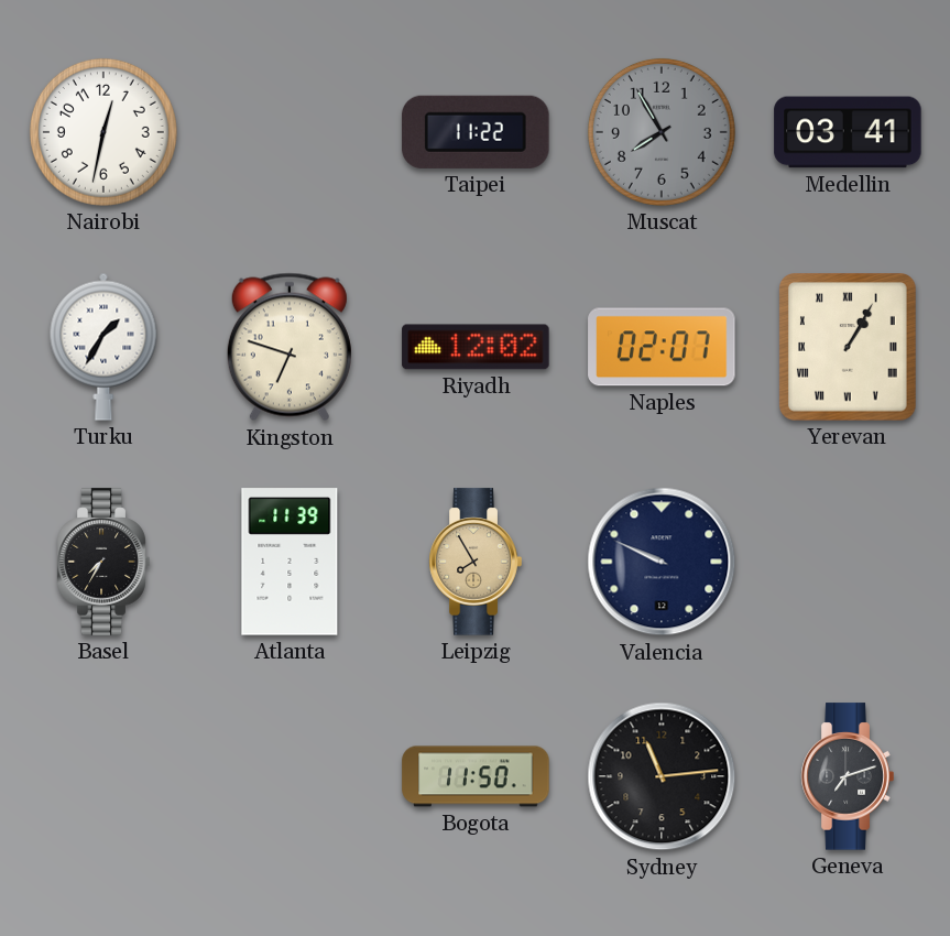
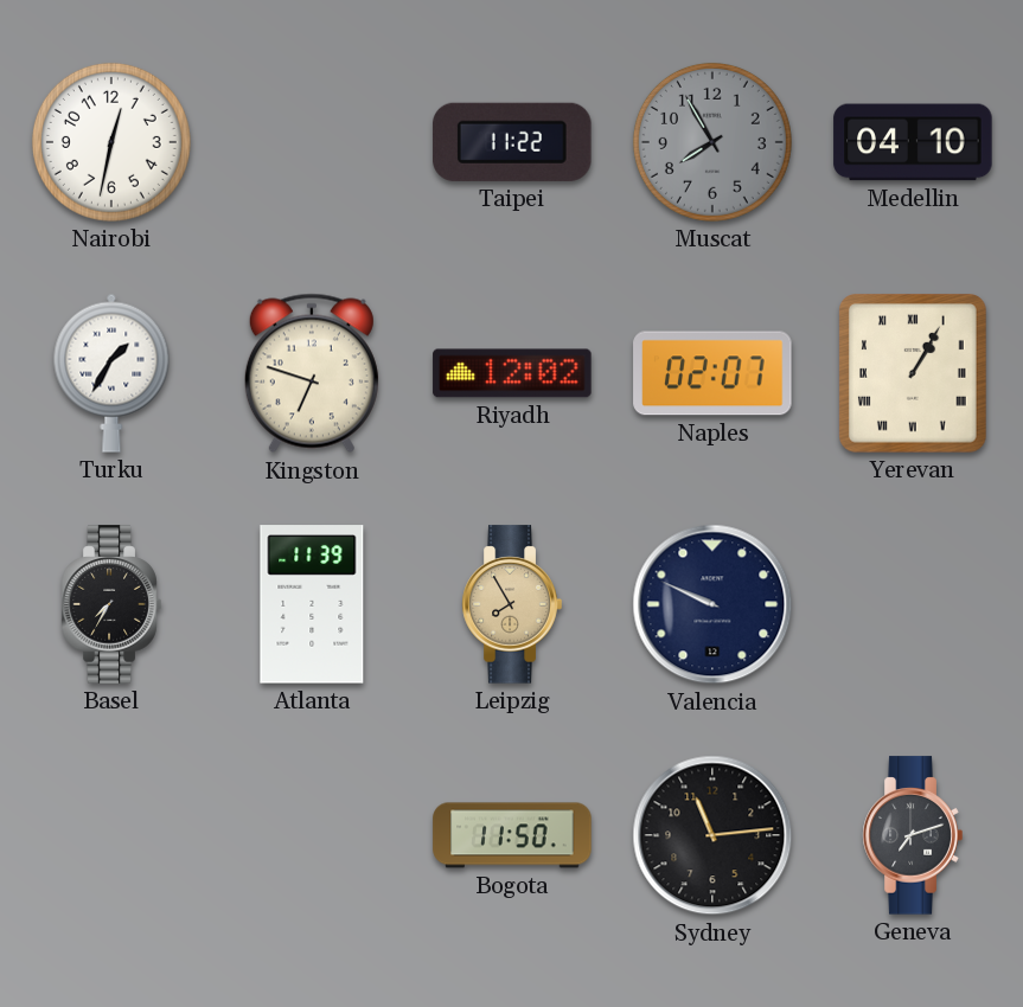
Medellin: 03:41 -> 04:10 (913, 142)
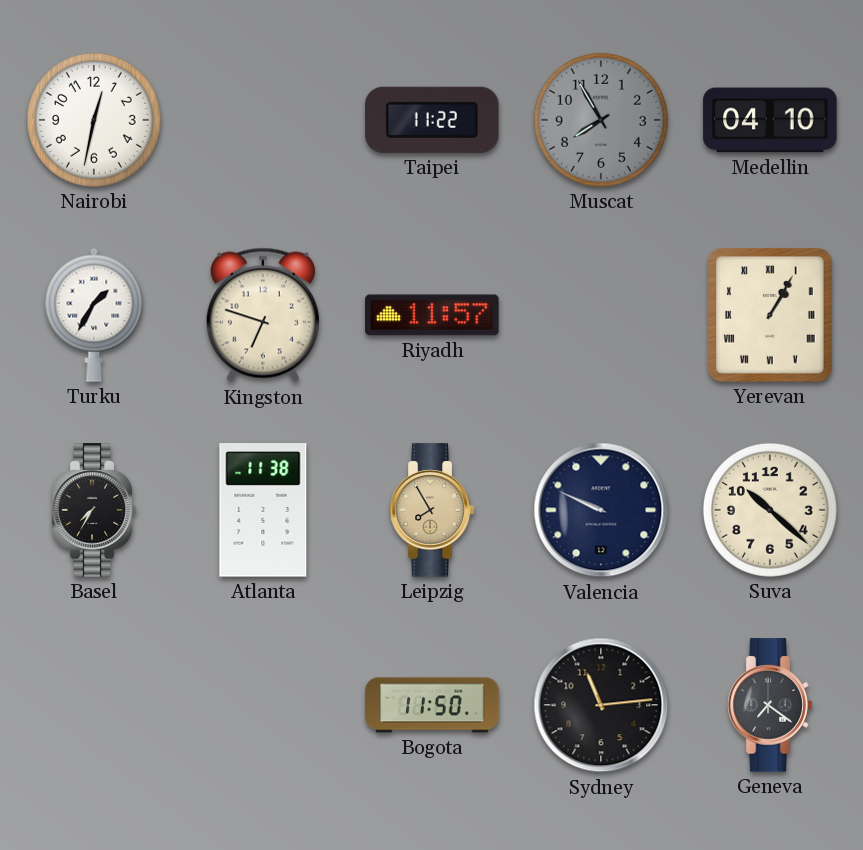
Riyadh: 12:02 -> 11:57 (432, 315)
Naples: 02:07 -> none (712, 373)
Atlanta: 11:39 -> 11:38 (263, 510)
Suva: none -> 10:22 (770, 510)
Geneva: 7:12 -> 7:21 (770, 705)
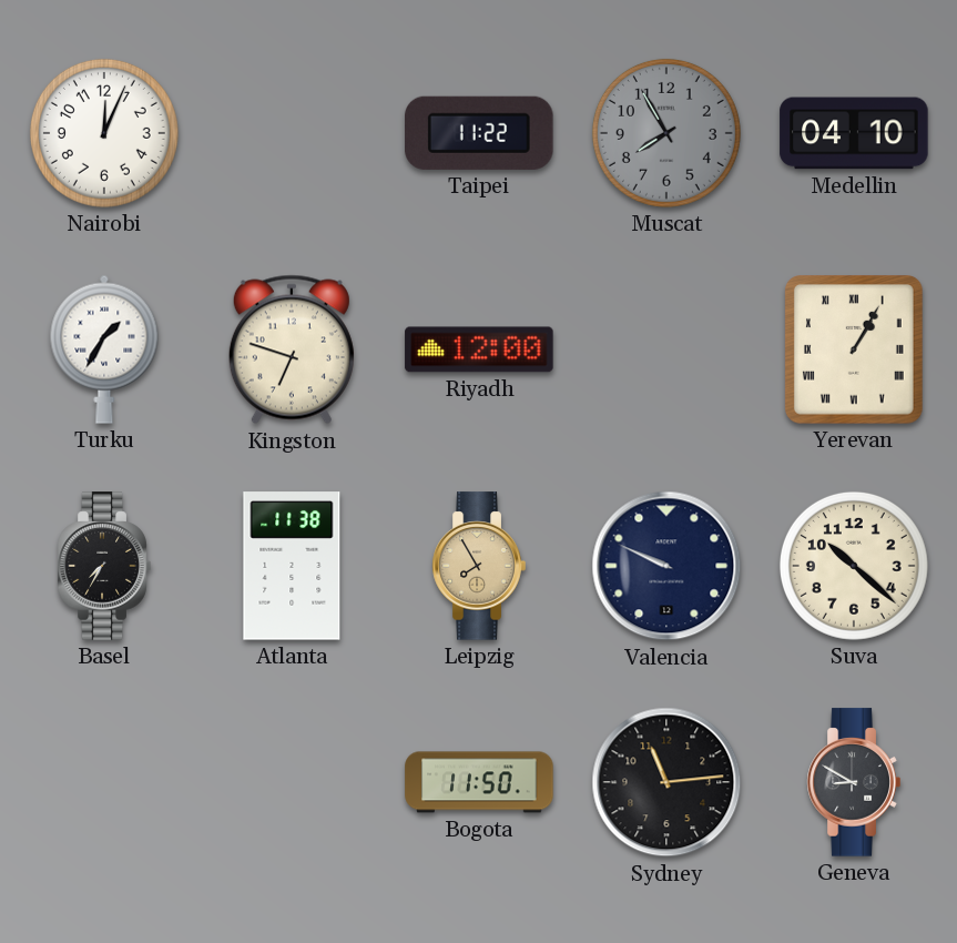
Nairobi: 12:32 -> 12:04 (104, 133)
Riyadh: 11:57 -> 12:00 (479, 349)
Geneva: 7:21 -> 8:50 (854, 782)
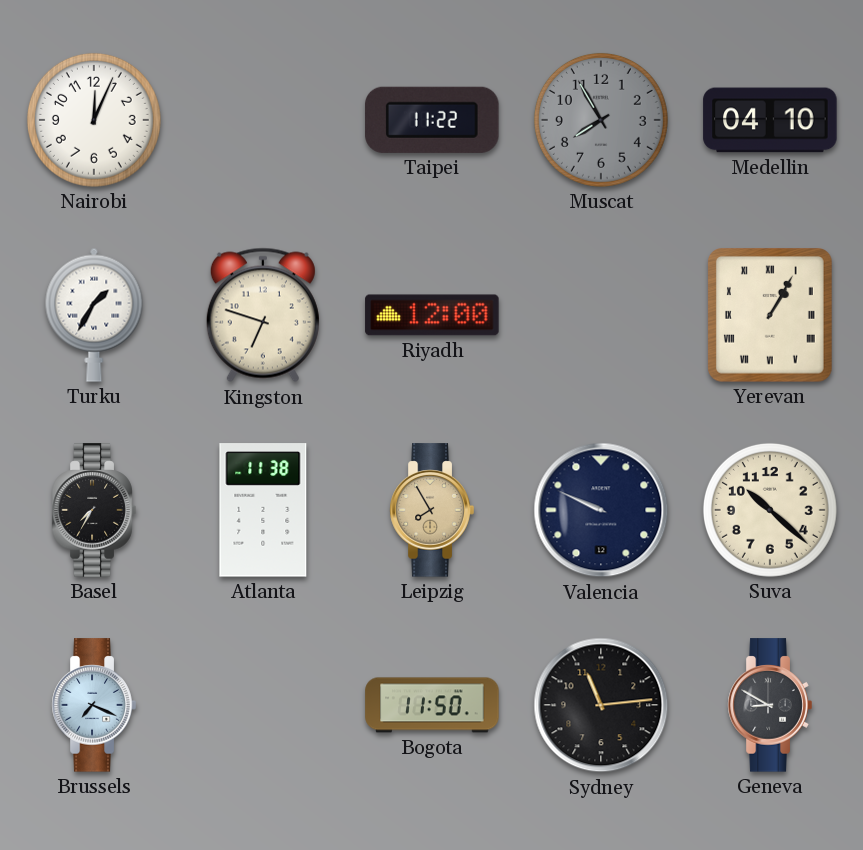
Brussels: none -> 7:19 (94, 705)
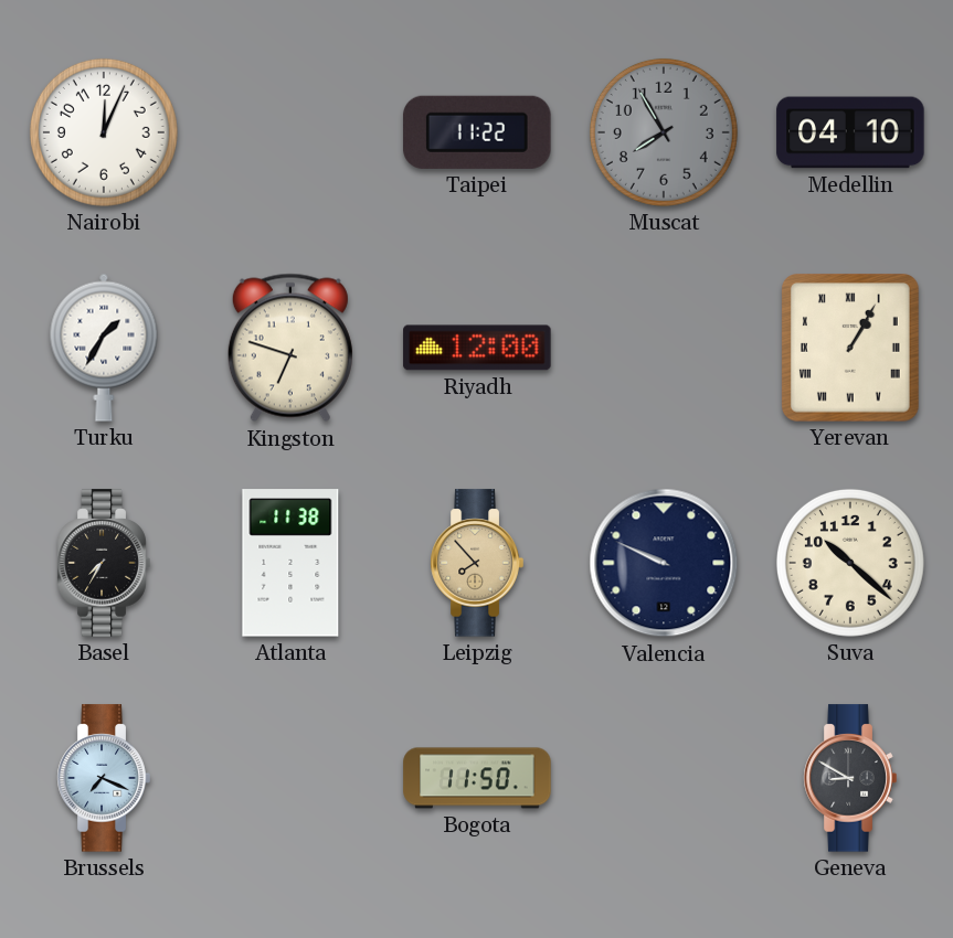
Leipzig: 7:55 -> 7:53 (477, 563)
Sydney: 11:14 -> none (601, 705)
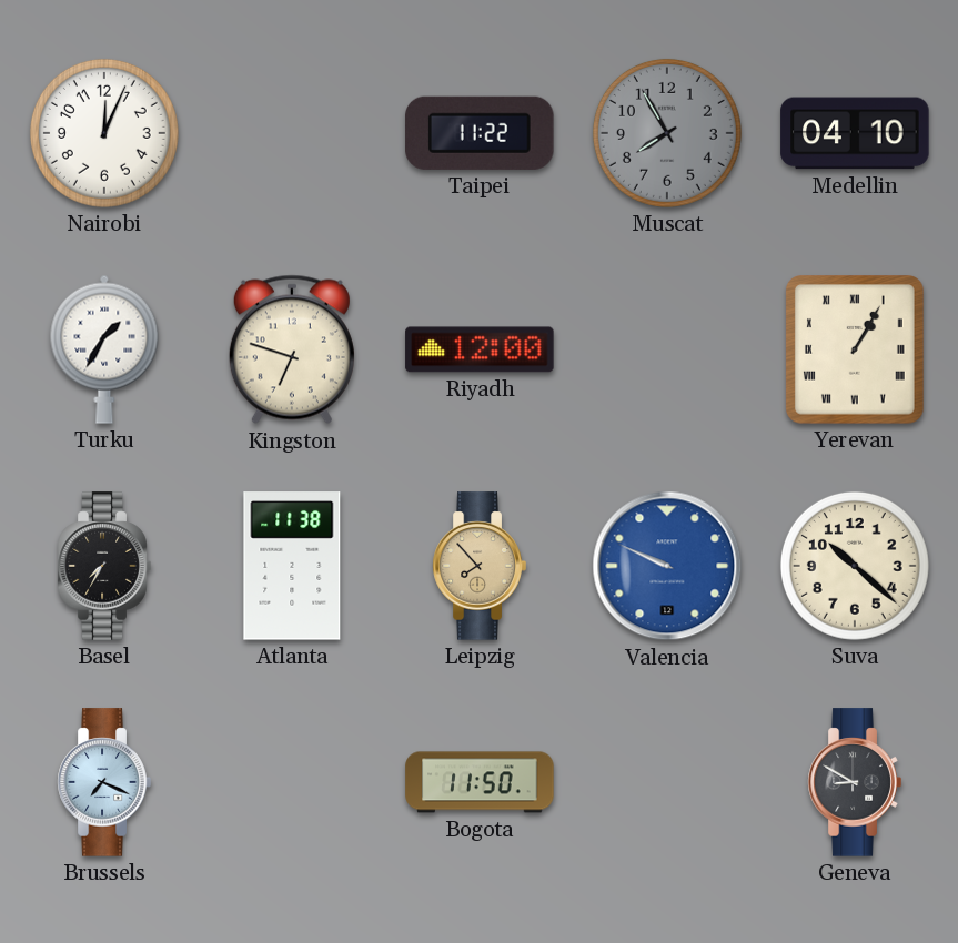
Valencia dial: navy -> blue (667, 566)
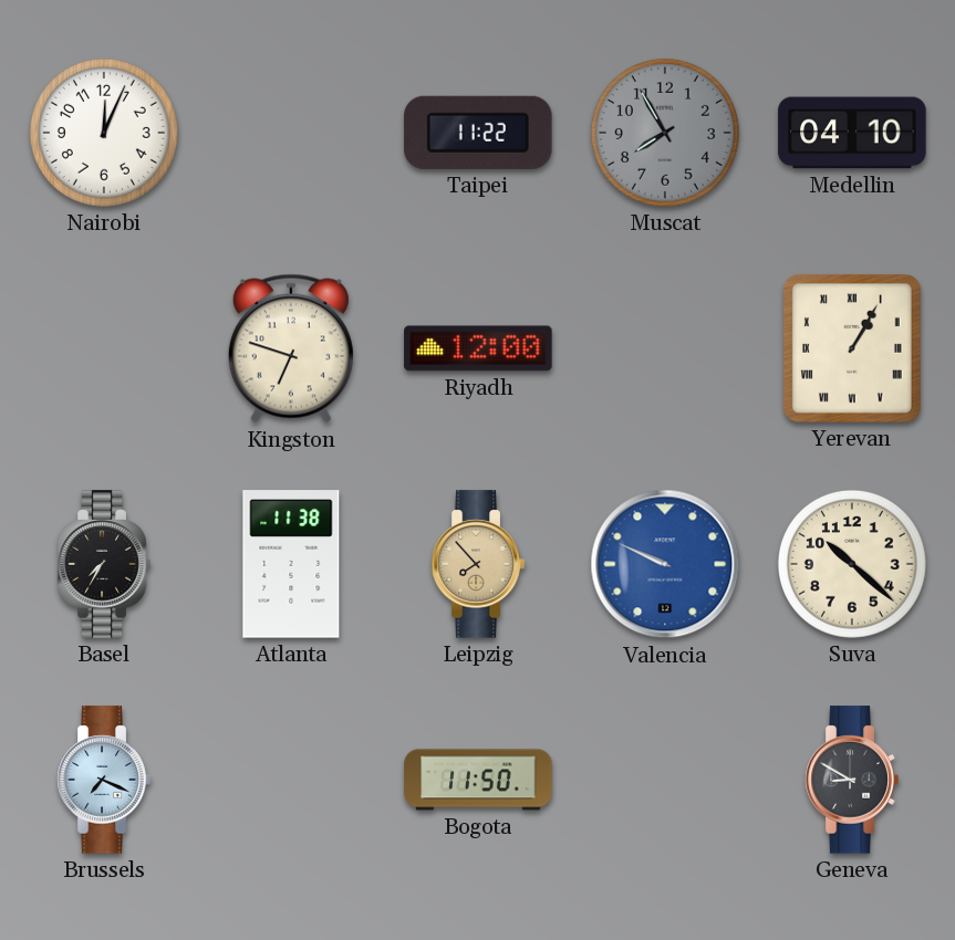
Turku: 1:35 -> none (104, 349)
